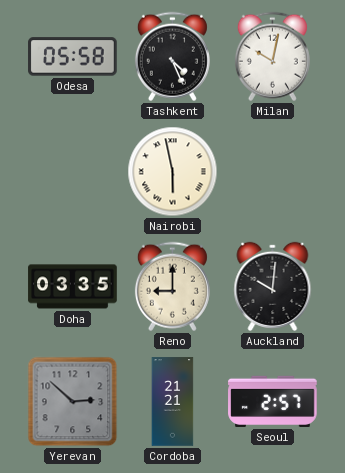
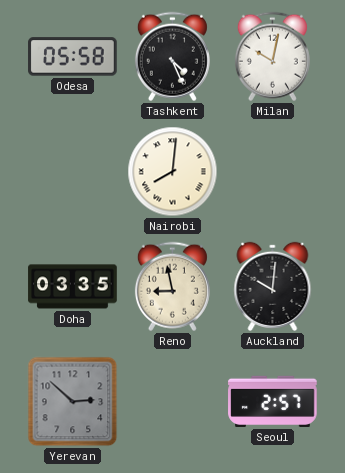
Nairobi: 5:58 -> 8:01 (173, 172)
Reno: 9:00 -> 8:58 (172, 287)
Cordoba: 21:21 -> none (173, 402)
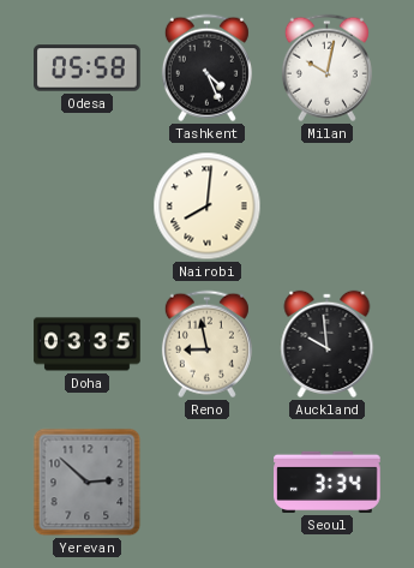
Auckland: 10:01 -> 9:59 (328, 343)
Seoul: 2:57 -> 3:34 (328, 482)
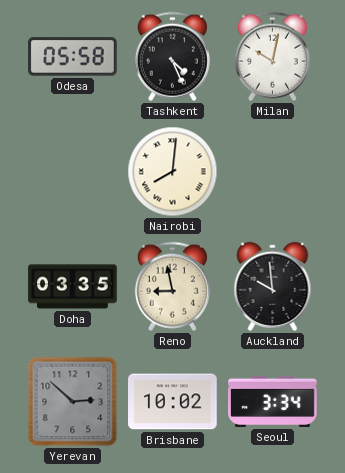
Brisbane: none -> 10:02 (173, 402)
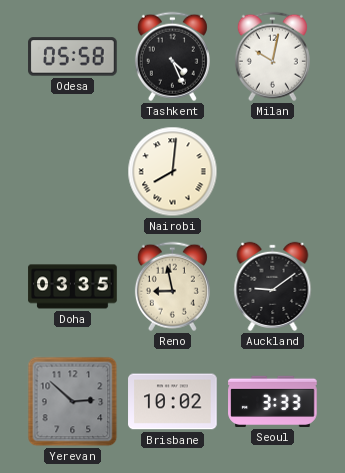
Auckland: 9:59 -> 9:09 (273, 286)
Seoul: 3:34 -> 3:33 (273, 401)
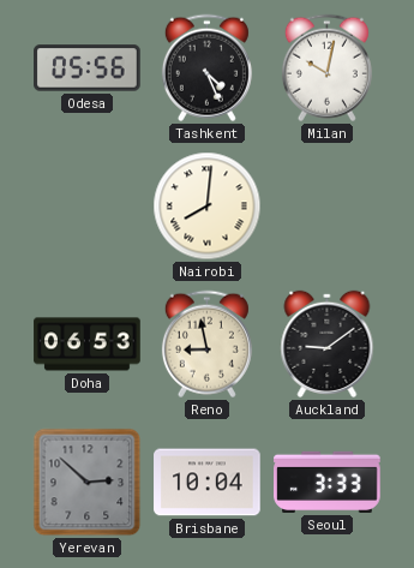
Odesa: 05:58 -> 05:56 (88, 68)
Doha: 03:35 -> 06:53 (88, 345)
Brisbane: 10:02 -> 10:04 (208, 483)
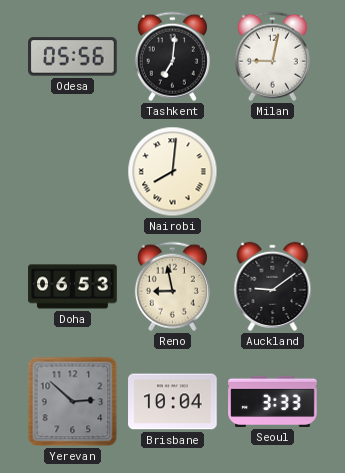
Tashkent: 4:26 -> 7:01 (172, 57)
Milan: 10:02 -> 9:02 (272, 57)
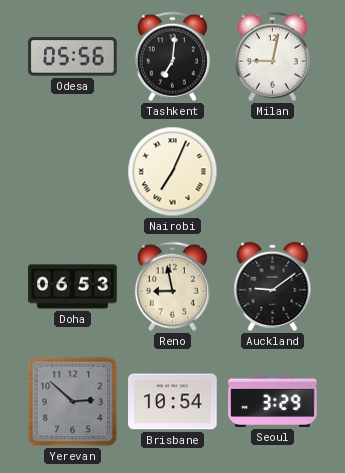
Nairobi: 8:01 -> 7:04 (173, 172)
Brisbane: 10:04 -> 10:54 (173, 402)
Seoul: 3:33 -> 3:29 (273, 401)
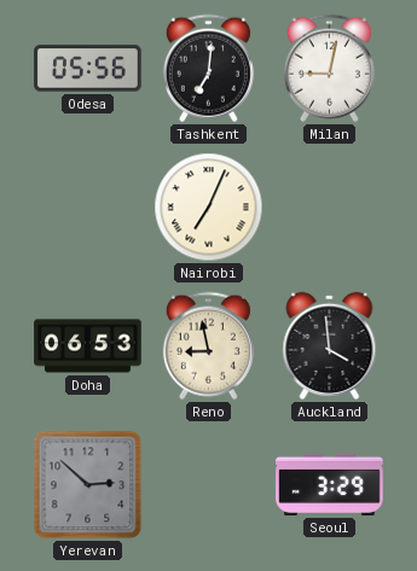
Auckland: 9:09 -> 3:59 (330, 345)
Brisbane: 10:54 -> none (173, 402)
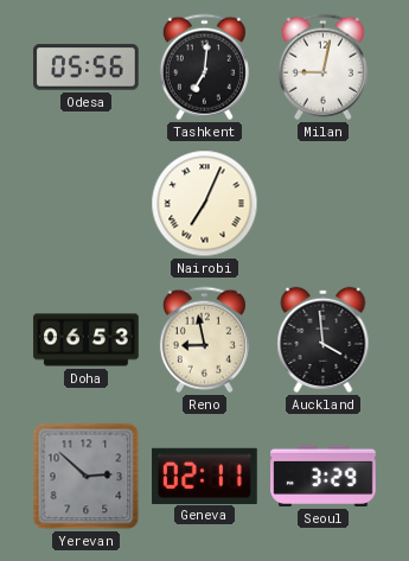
Geneva: none -> 02:11 (205, 476)
